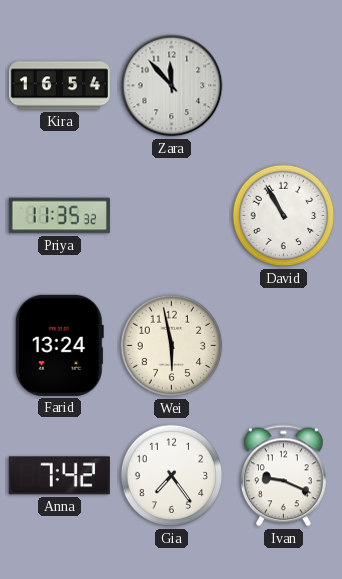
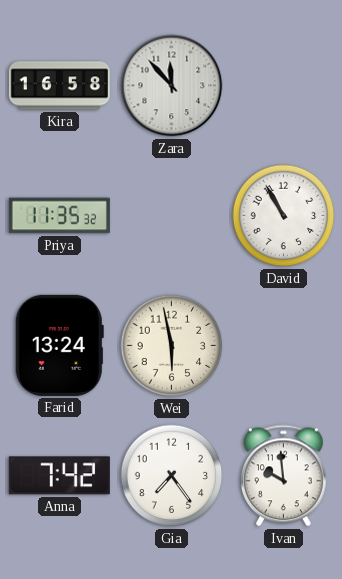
Kira: 16:54 -> 16:58 (59, 86)
Ivan: 9:19 -> 9:59 (283, 476)
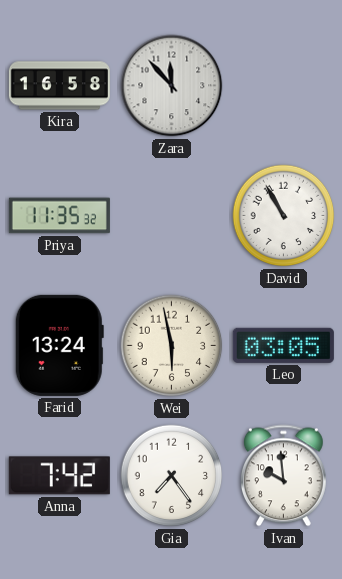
Leo: none -> 03:05 (283, 345)
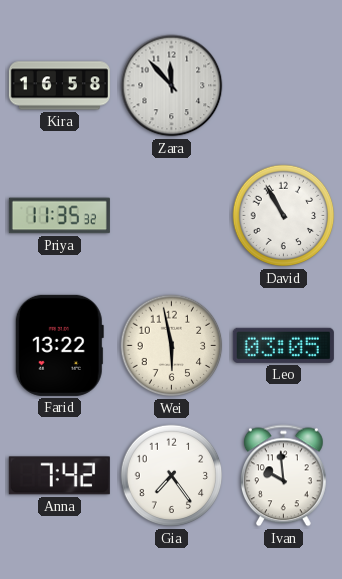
Farid: 13:24 -> 13:22 (59, 345)
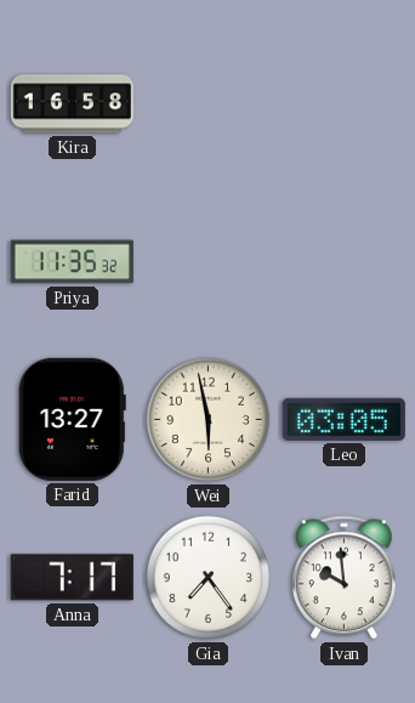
Zara: 11:53 -> none (172, 86)
David: 10:55 -> none (284, 216)
Farid: 13:22 -> 13:27 (72, 419)
Anna: 7:42 -> 7:17 (72, 578)
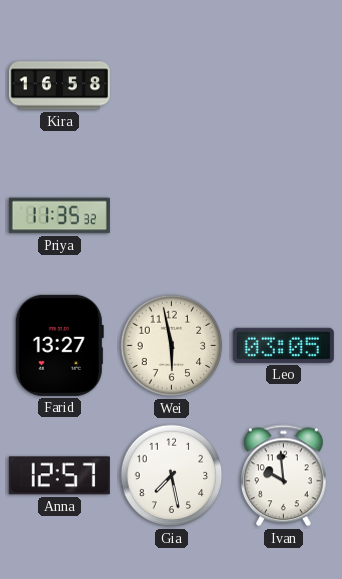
Anna: 7:17 -> 12:57 (59, 476)
Gia: 7:24 -> 7:28 (172, 476)
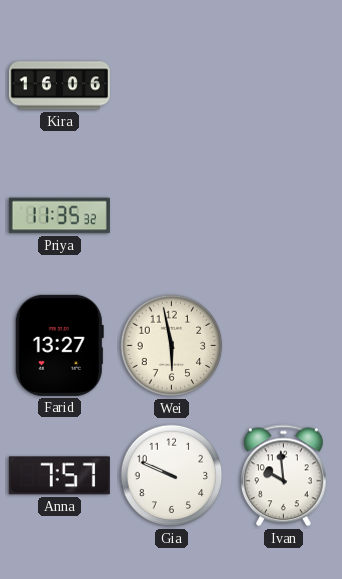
Kira: 16:58 -> 16:06 (59, 86)
Leo: 03:05 -> none (283, 345)
Anna: 12:57 -> 7:57 (59, 476)
Gia: 7:28 -> 9:49 (172, 476)
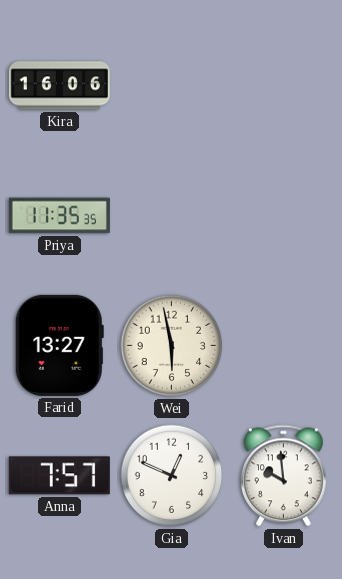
Priya: 11:35:32 -> 11:35:35 (59, 216)
Gia: 9:49 -> 12:49 (172, 476)
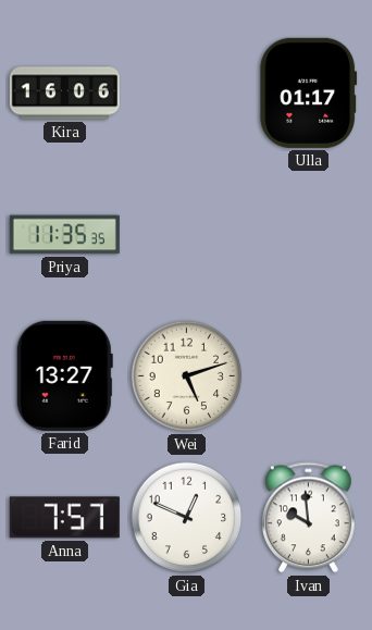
Ulla: none -> 01:17 (309, 92)
Wei: 5:58 -> 5:12 (187, 376)
